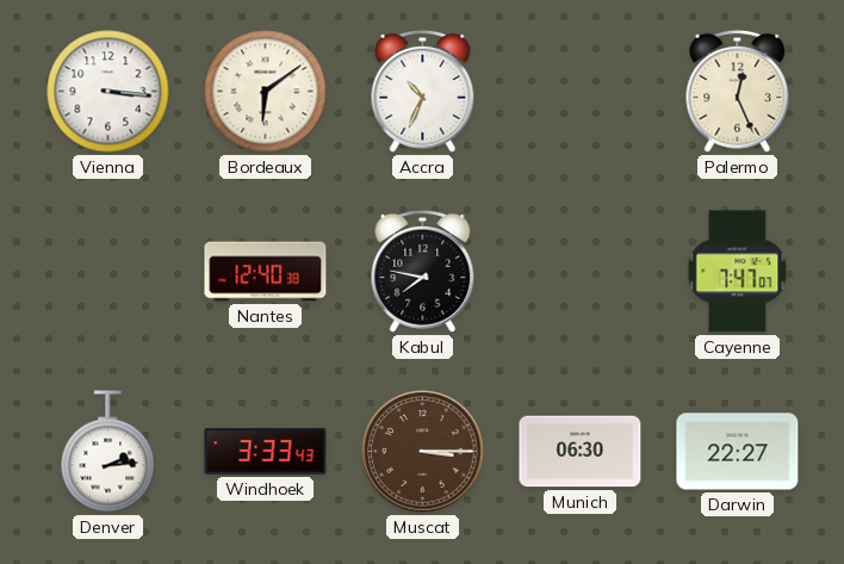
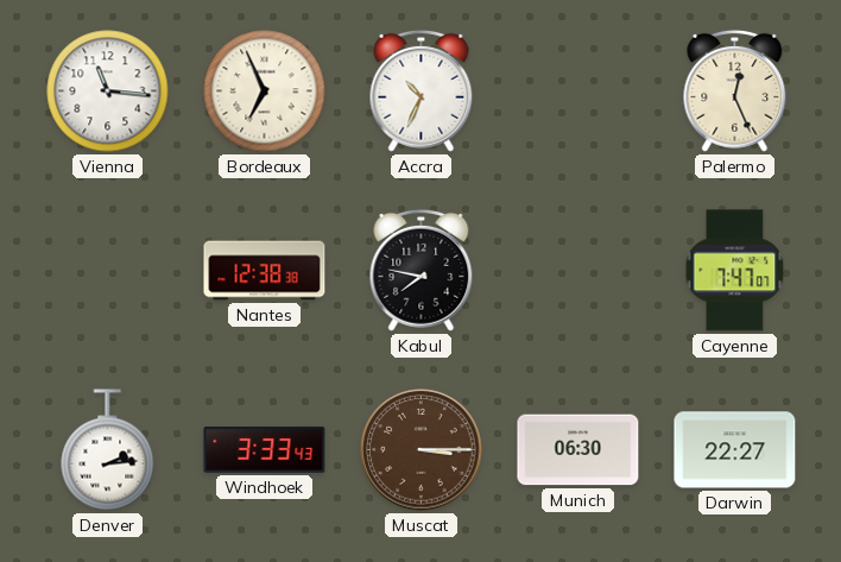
Vienna: 3:16 -> 11:16 (108, 91)
Bordeaux: 6:09 -> 6:56 (265, 91)
Nantes: 12:40 -> 12:38 (265, 271)
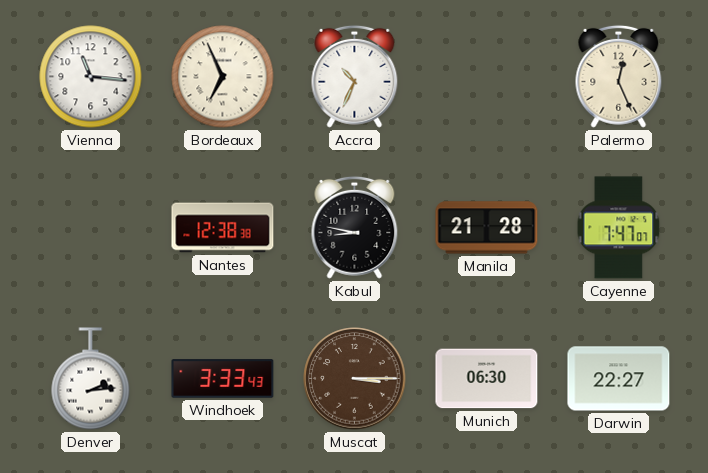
Kabul: 7:47 -> 8:47 (355, 227)
Manila: none -> 21:28 (487, 228)
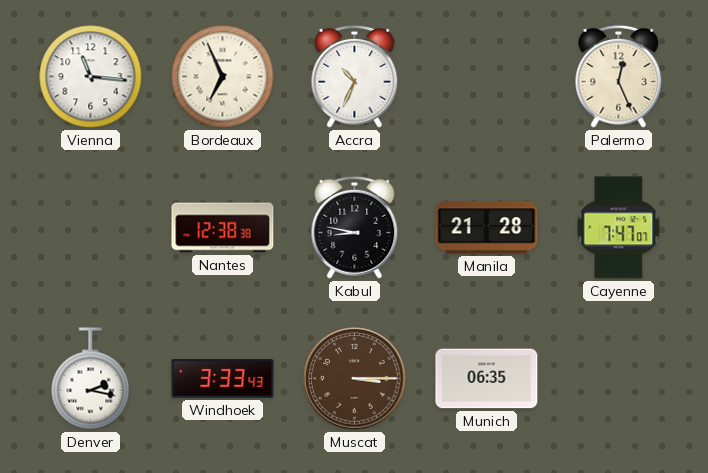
Denver: 2:14 -> 2:17 (91, 379)
Munich: 06:30 -> 06:35 (487, 379)
Darwin: 22:27 -> none (619, 379)
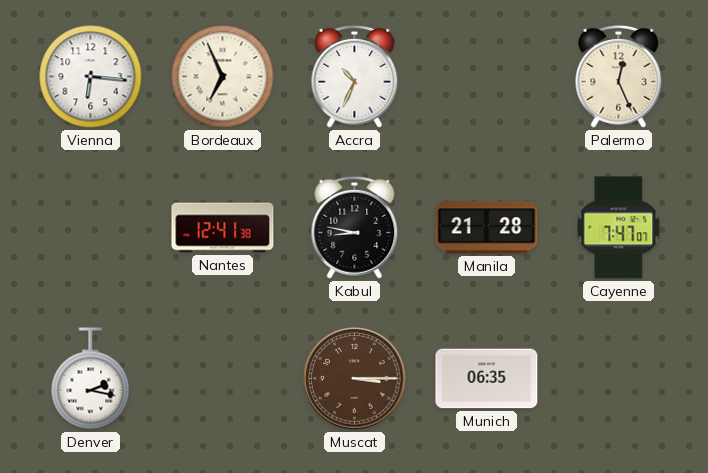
Vienna: 11:16 -> 6:16 (91, 77)
Nantes: 12:38 -> 12:41 (223, 228)
Windhoek: 3:33 -> none (223, 379)
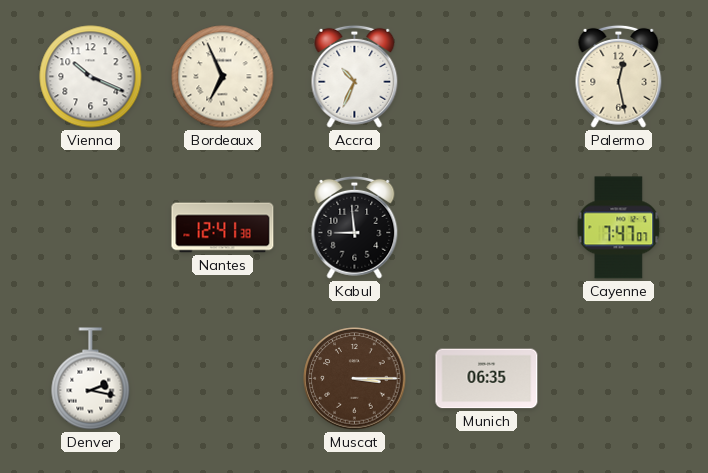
Vienna: 6:16 -> 10:19 (91, 77)
Palermo: 12:26 -> 12:28 (619, 76)
Kabul: 8:47 -> 8:59 (355, 227)
Manila: 21:28 -> none (487, 228)
